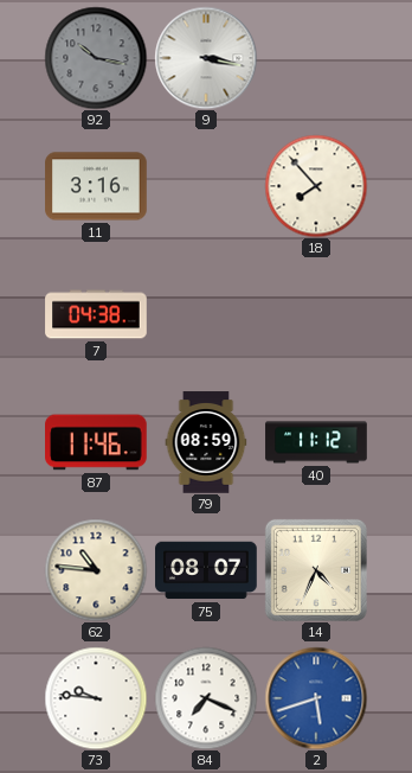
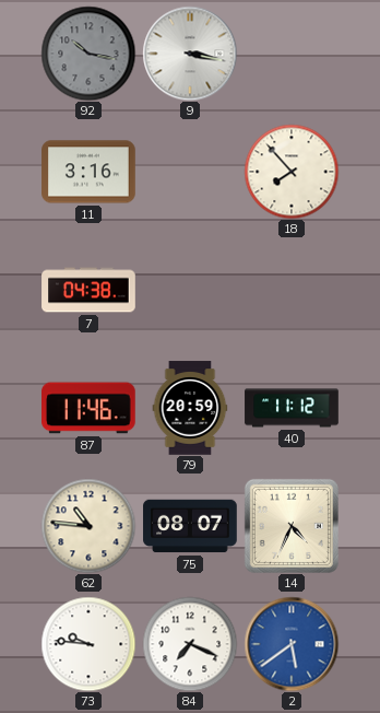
79: 08:59 -> 20:59 (190, 408)
2: 5:42 -> 5:39 (292, 644)
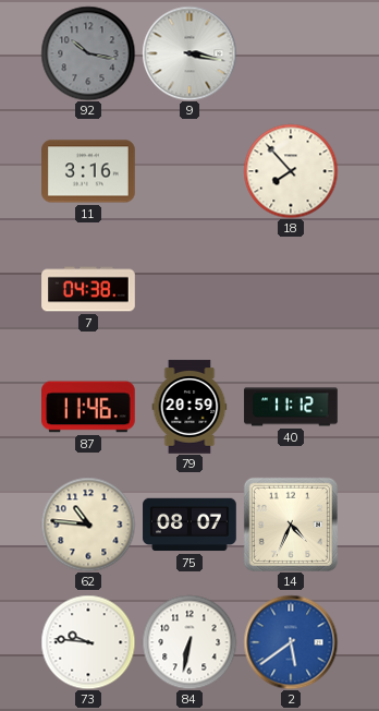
84: 7:19 -> 6:32 (189, 642)
